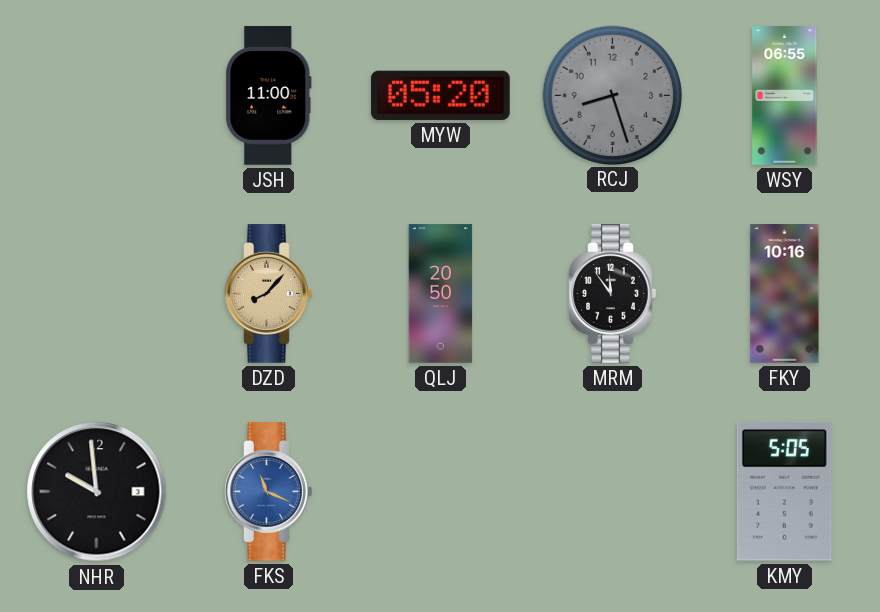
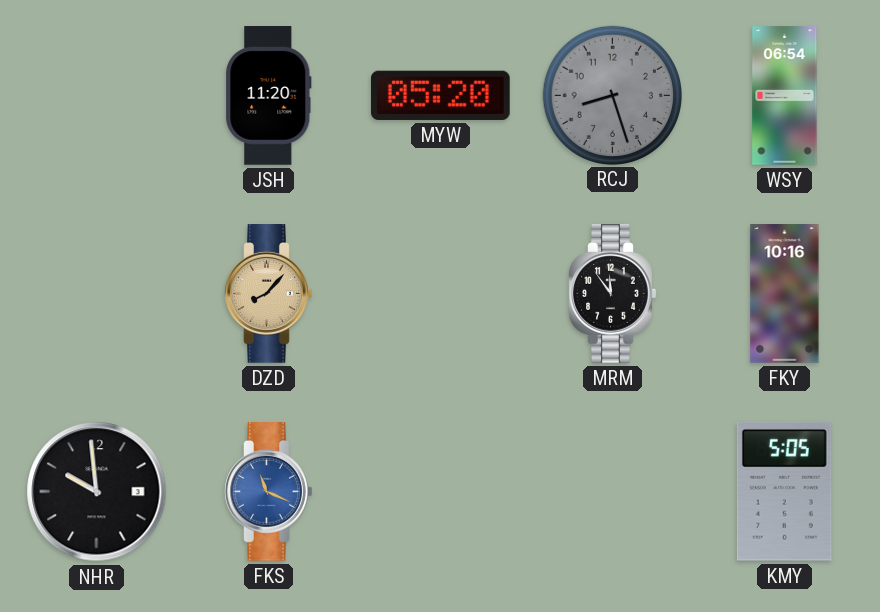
JSH: 11:00 -> 11:20 (269, 96)
WSY: 06:55 -> 06:54 (785, 96)
QLJ: 20:50 -> none (441, 294)
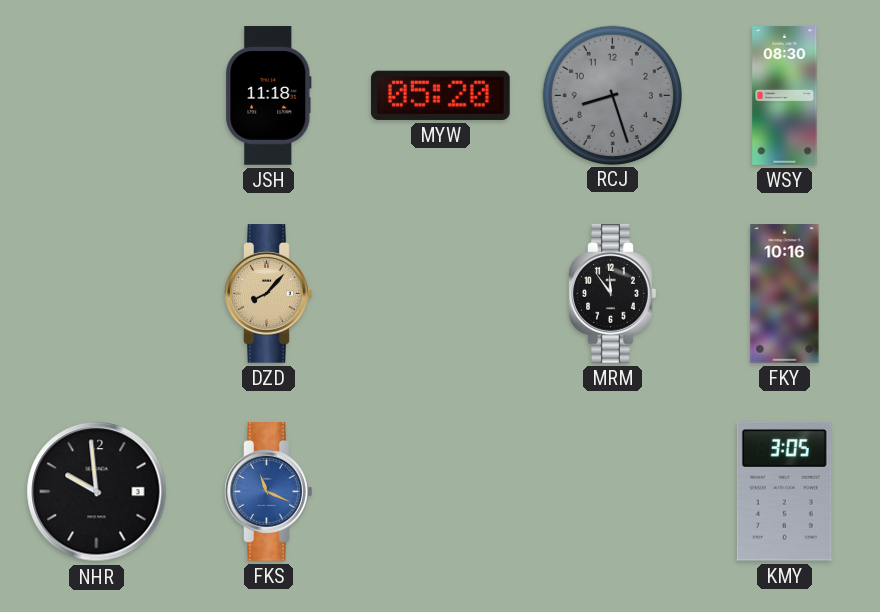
JSH: 11:20 -> 11:18 (269, 96)
WSY: 06:54 -> 08:30 (785, 96)
KMY: 5:05 -> 3:05 (784, 491)
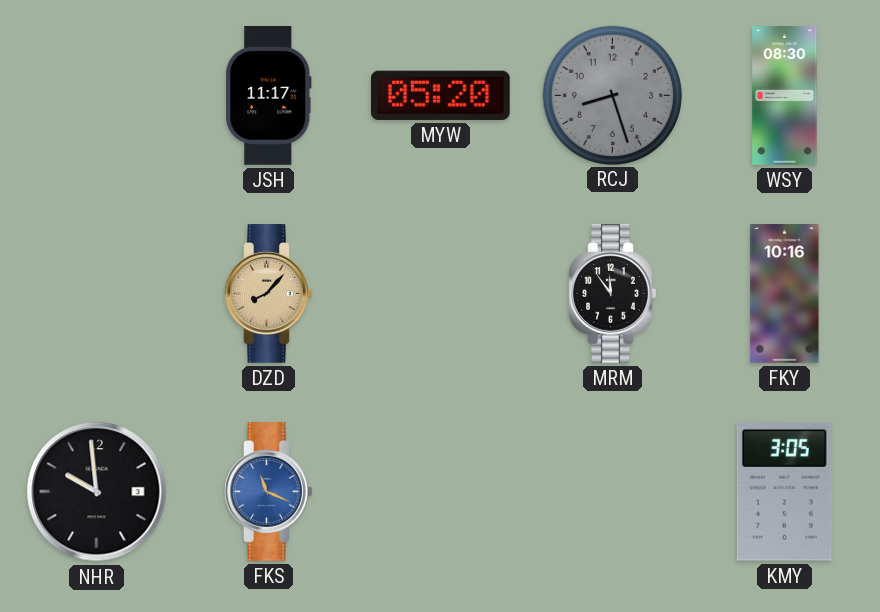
JSH: 11:18 -> 11:17 (269, 96)
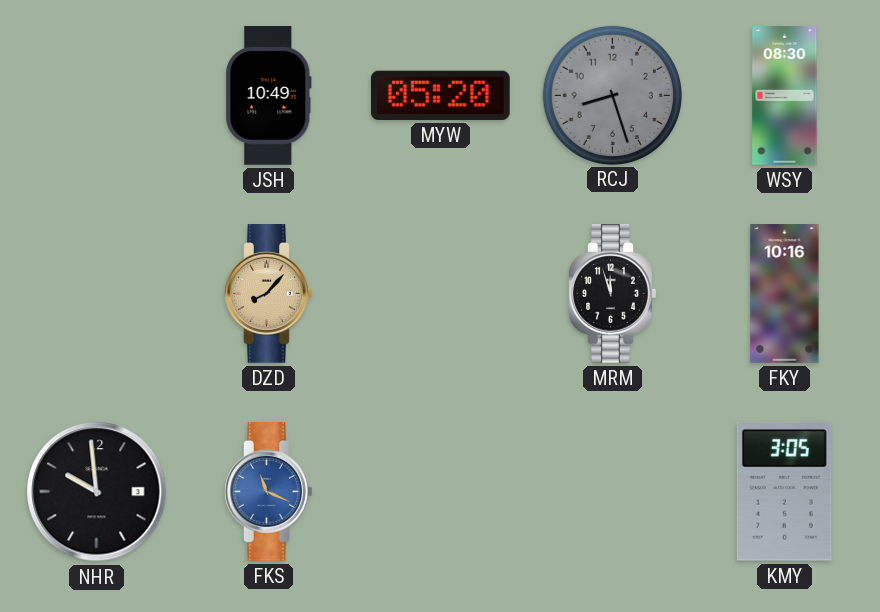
JSH: 11:17 -> 10:49 (269, 96)
MRM: 11:54 -> 11:57 (613, 294)
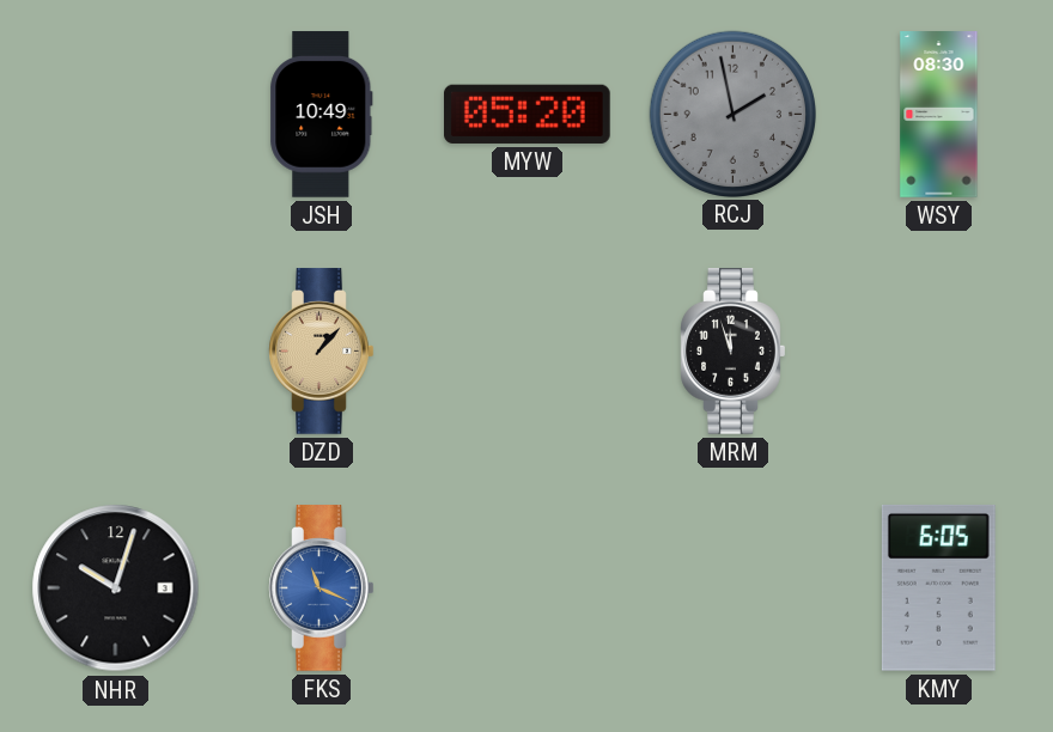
RCJ: 8:27 -> 1:58 (732, 114)
DZD: 8:07 -> 1:07 (322, 352)
FKY: 10:16 -> none (785, 294)
NHR: 9:59 -> 10:03 (116, 588)
KMY: 3:05 -> 6:05 (938, 587)
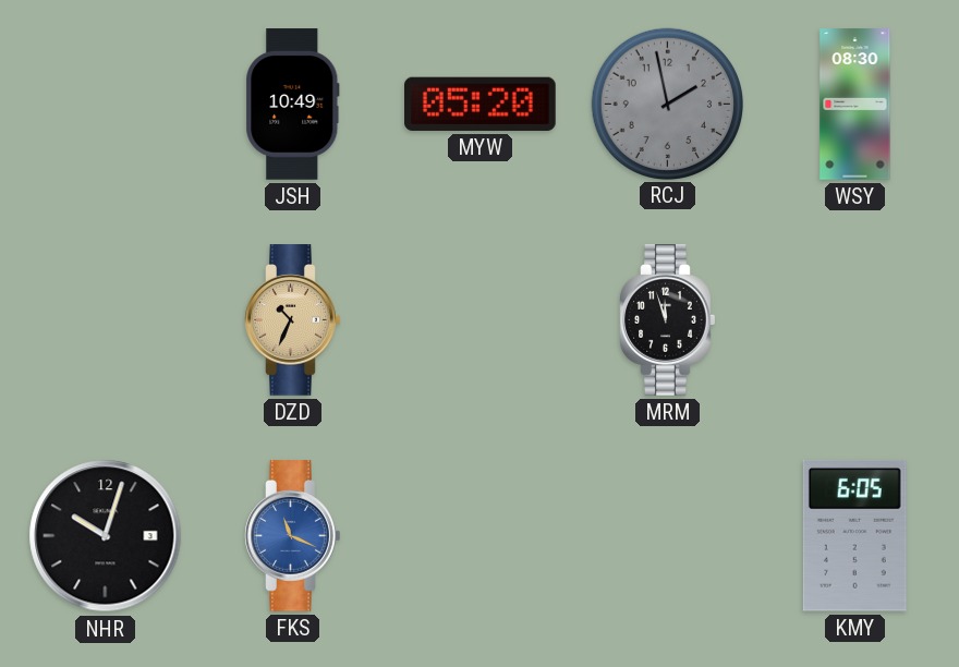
DZD: 1:07 -> 10:34 (293, 320)
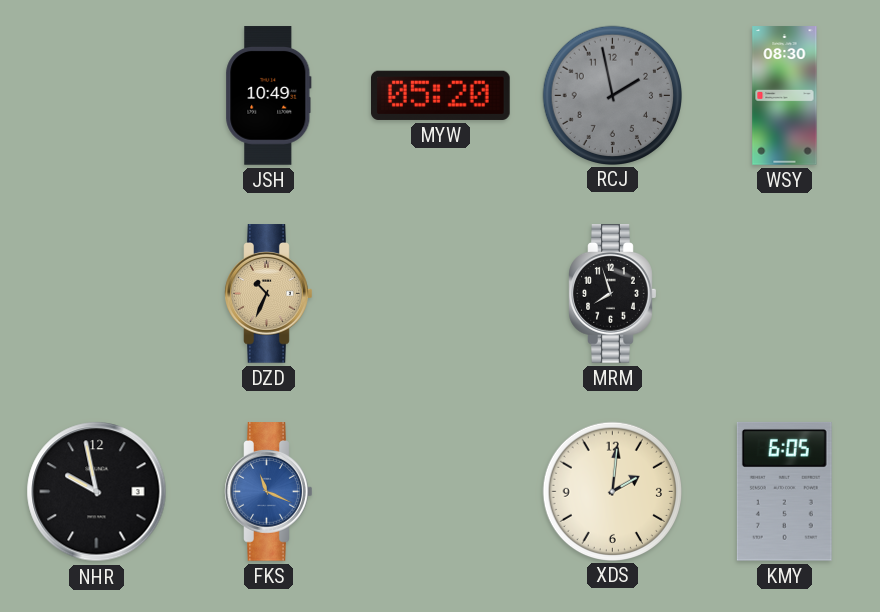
MRM: 11:57 -> 7:57 (613, 294)
NHR: 10:03 -> 9:58 (97, 492)
XDS: none -> 2:01 (612, 491)
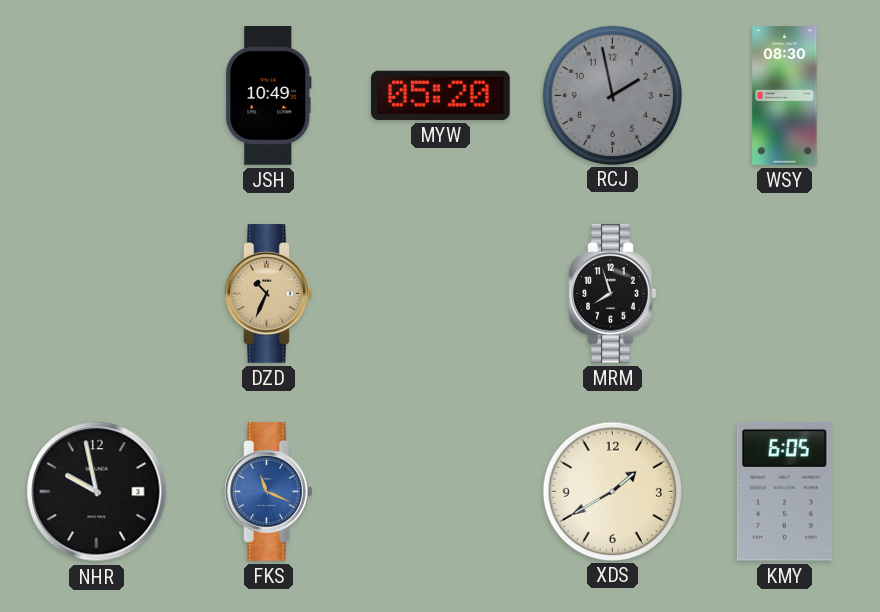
XDS: 2:01 -> 1:40 (612, 491)
